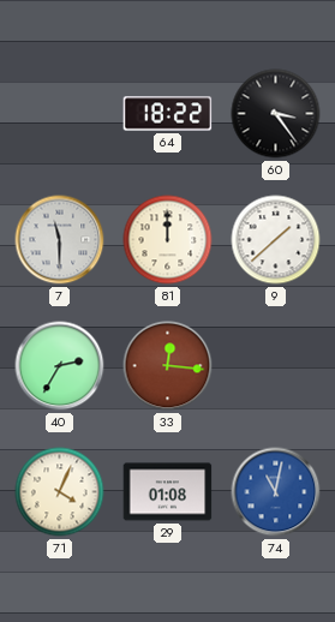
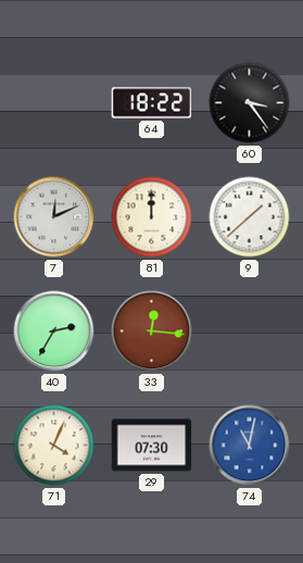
7: 11:30 -> 12:11 (54, 217)
29: 01:08 -> 07:30 (152, 446)
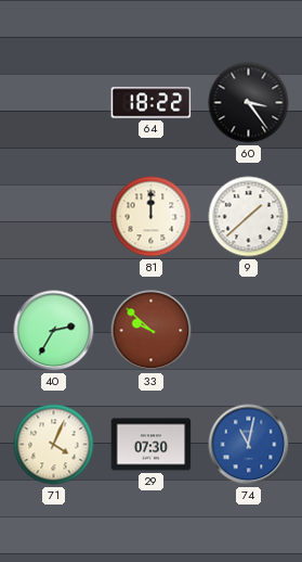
7: 12:11 -> none (54, 217)
33: 12:16 -> 9:52 (152, 331)
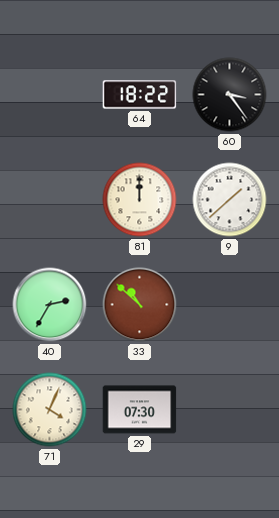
33: 9:52 -> 10:52 (140, 305)
74: 11:02 -> none (249, 445)
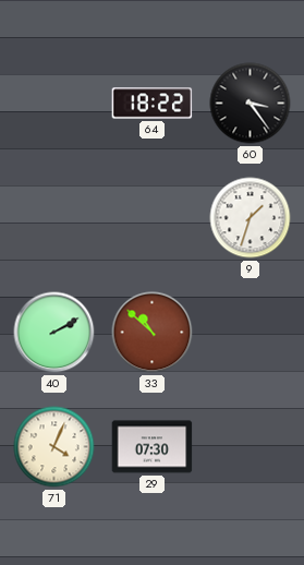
81: 12:00 -> none (140, 200)
9: 1:38 -> 1:33 (251, 218)
40: 2:35 -> 2:10 (54, 333)
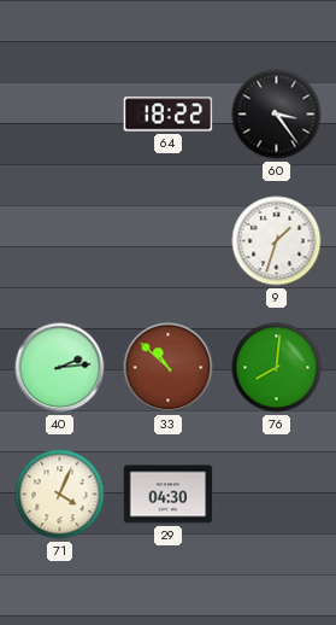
40: 2:10 -> 2:14 (60, 368)
76: none -> 8:01 (277, 368)
29: 07:30 -> 04:30 (169, 495)
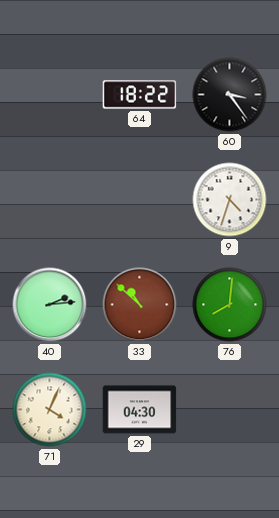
9: 1:33 -> 4:33 (230, 200)
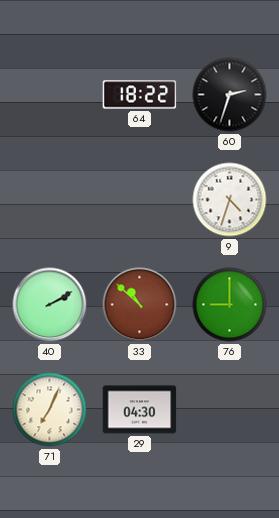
60: 3:24 -> 2:33 (230, 95)
40: 2:14 -> 2:10 (50, 305)
76: 8:01 -> 9:00 (230, 305)
71: 4:04 -> 7:04 (50, 410)
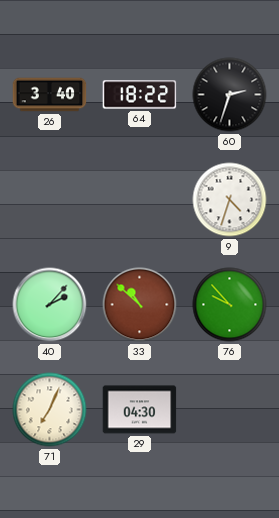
26: none -> 3:40 (50, 95)
40: 2:10 -> 2:07 (50, 305)
76: 9:00 -> 9:53 (230, 305)
